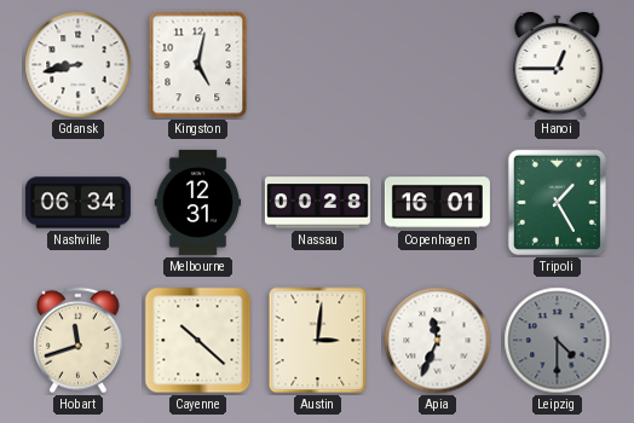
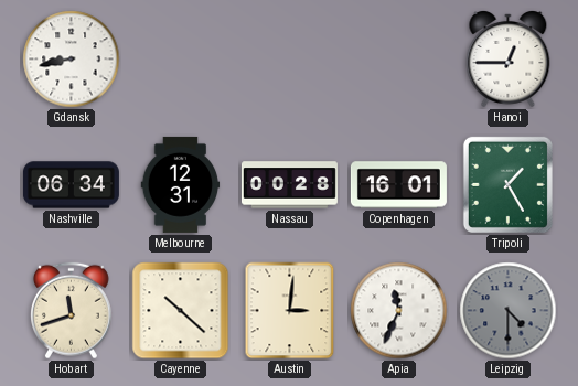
Kingston: 5:02 -> none (198, 65)
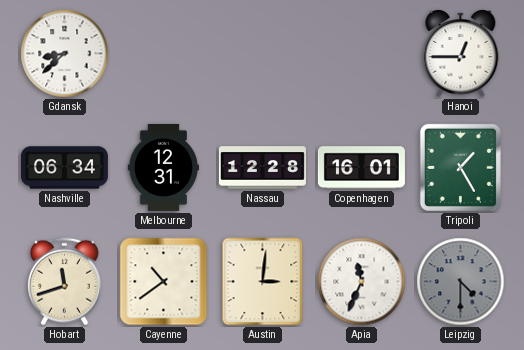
Gdansk: 8:43 -> 8:38 (65, 54)
Nassau: 00:28 -> 12:28 (262, 168)
Cayenne: 10:22 -> 10:39 (164, 282)
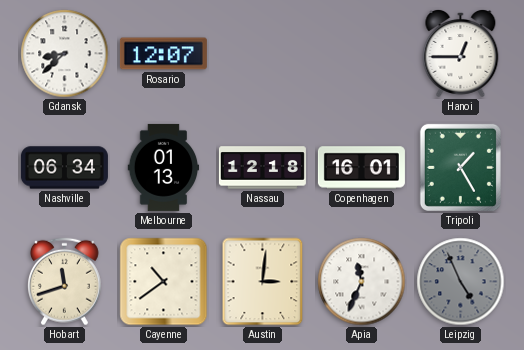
Rosario: none -> 12:07 (163, 54)
Melbourne: 12:31 -> 01:13 (164, 167)
Nassau: 12:28 -> 12:18 (262, 168)
Leipzig: 4:30 -> 4:56 (461, 282)
